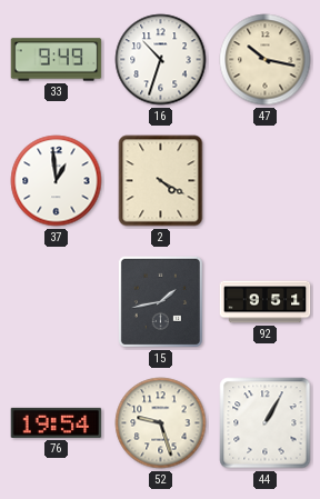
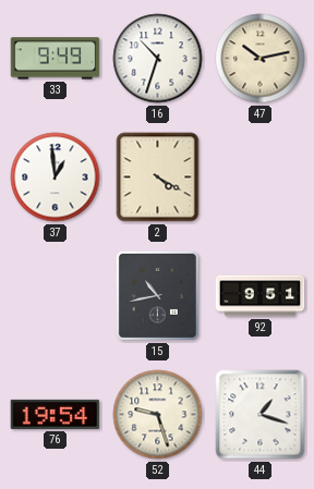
47: 10:17 -> 10:13 (261, 59)
15: 1:43 -> 10:43 (157, 295)
44: 1:05 -> 1:18 (261, 415)
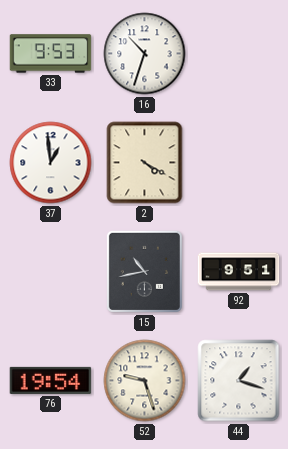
33: 9:49 -> 9:53 (51, 54)
47: 10:13 -> none (261, 59)
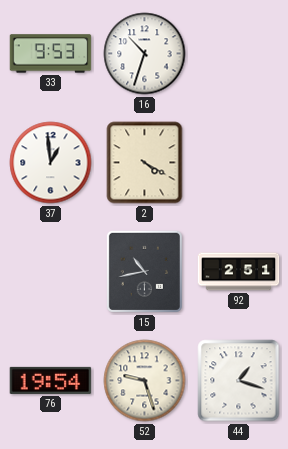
92: 9:51 -> 2:51 (239, 272)
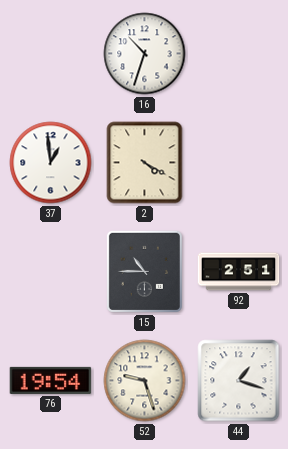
33: 9:53 -> none (51, 54)
15: 10:43 -> 10:45 (144, 271)
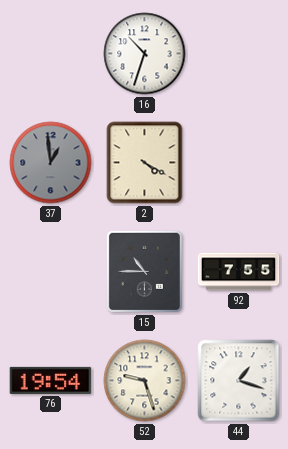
37 dial: white -> grey (51, 163)
92: 2:51 -> 7:55 (239, 272)
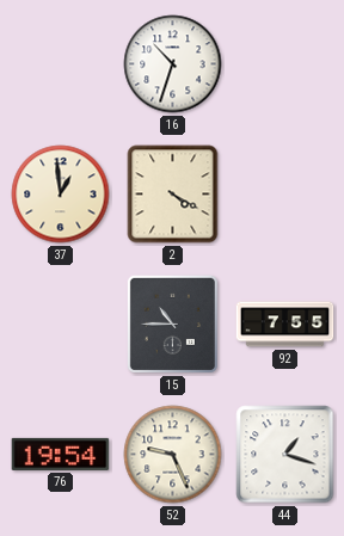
37 dial: grey -> cream (61, 195)
52: 9:27 -> 9:26 (173, 455)
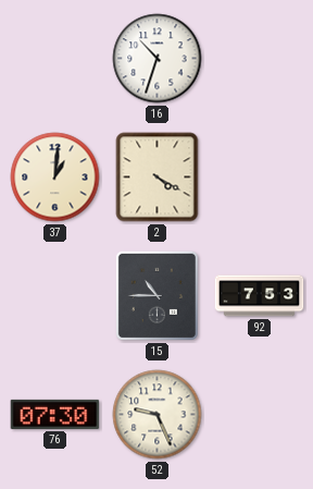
37: 12:59 -> 1:01 (55, 178)
92: 7:55 -> 7:53 (260, 296)
76: 19:54 -> 07:30 (55, 414)
44: 1:18 -> none (285, 455)
